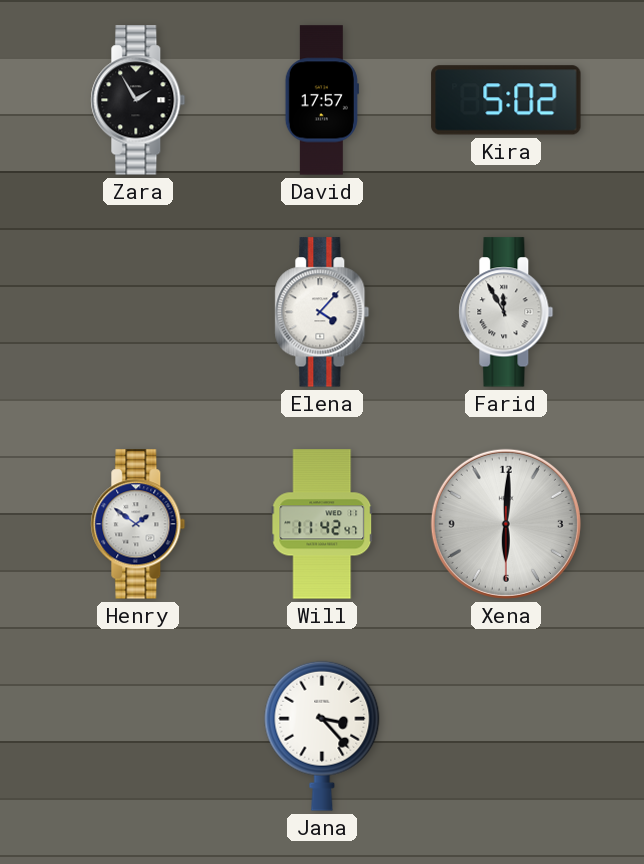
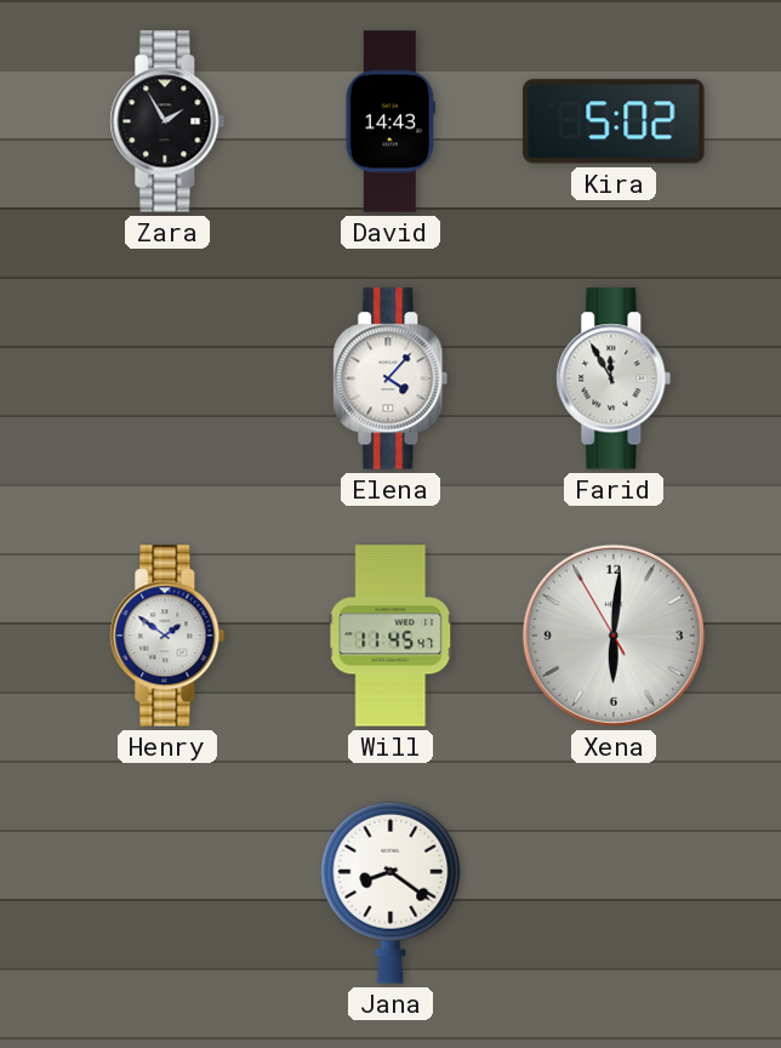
David: 17:57 -> 14:43 (390, 121)
Will: 11:42 -> 11:45 (390, 636)
Xena: 6:00:30 -> 6:00:55 (614, 636)
Jana: 3:23 -> 8:21 (390, 893)
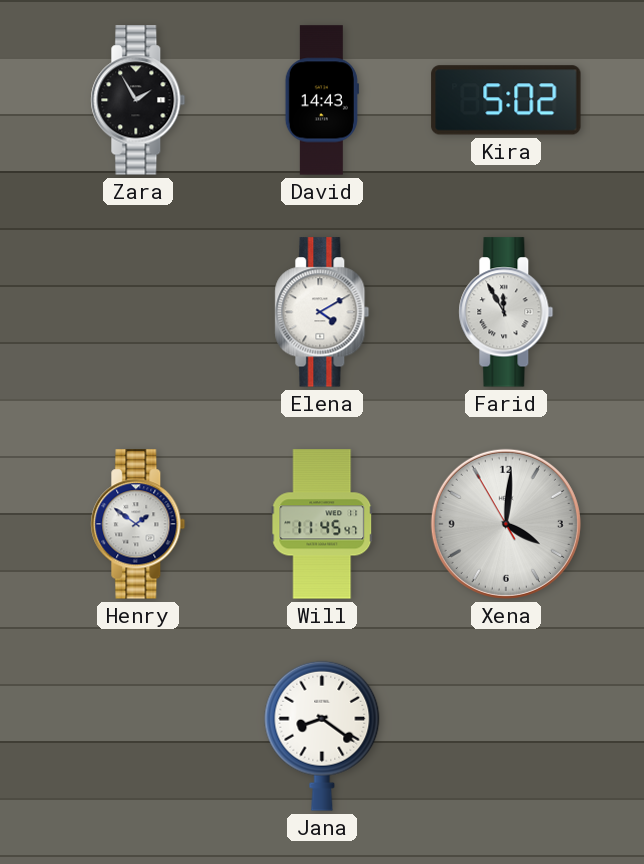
Elena: 4:07 -> 4:10 (322, 312)
Xena: 6:00 -> 4:00 (506, 524)
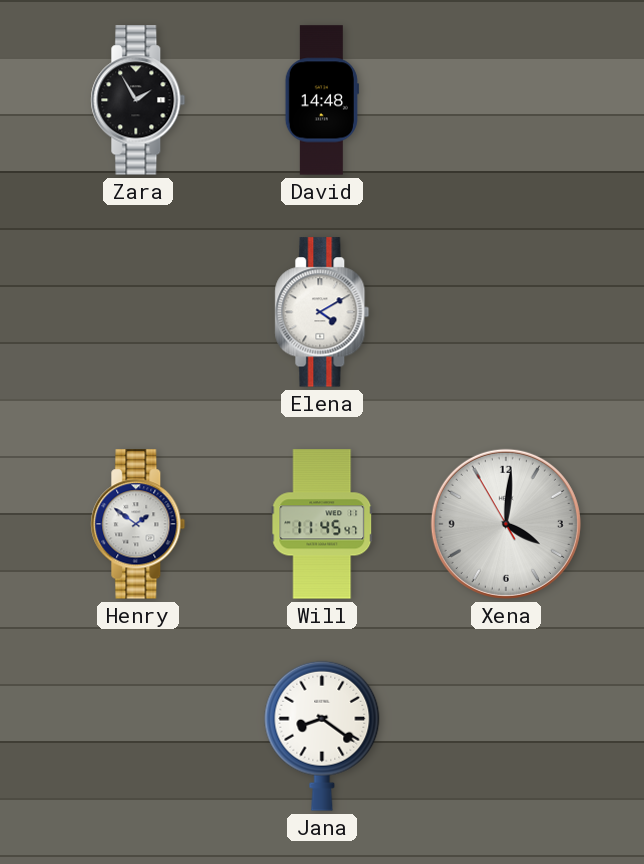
David: 14:43 -> 14:48 (322, 100)
Kira: 5:02 -> none (506, 100)
Farid: 11:55 -> none (506, 312)
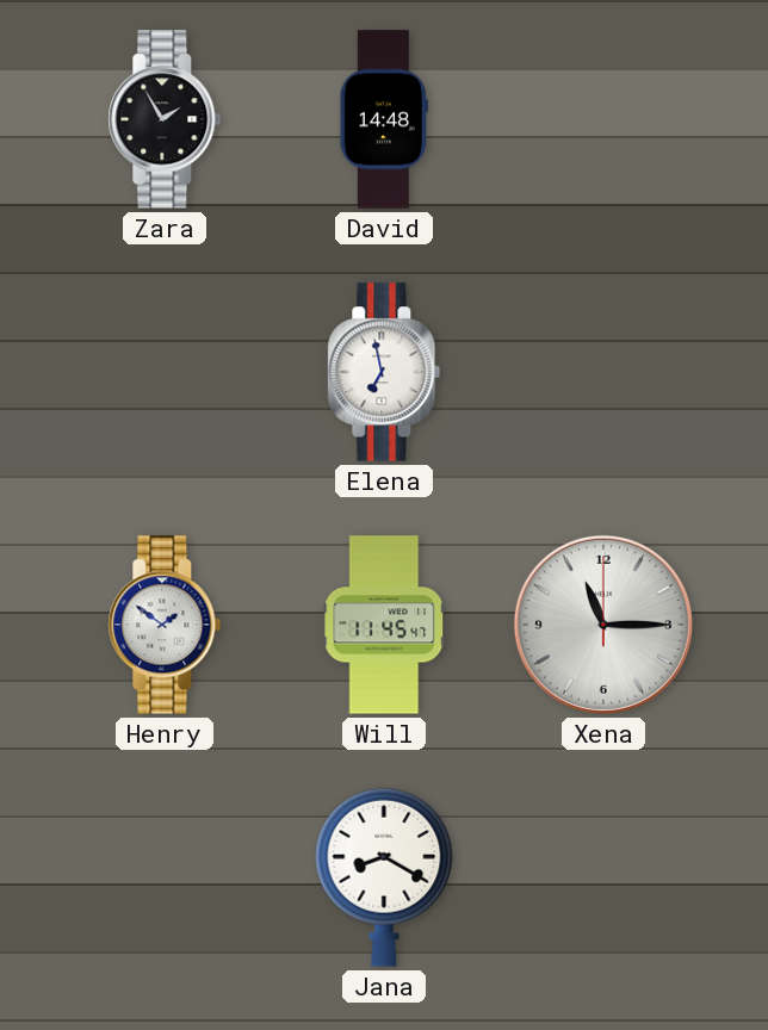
Elena: 4:10 -> 6:58 (384, 372)
Xena: 4:00 -> 11:15 (603, 625)
Jana: 8:21 -> 8:20 (384, 877)
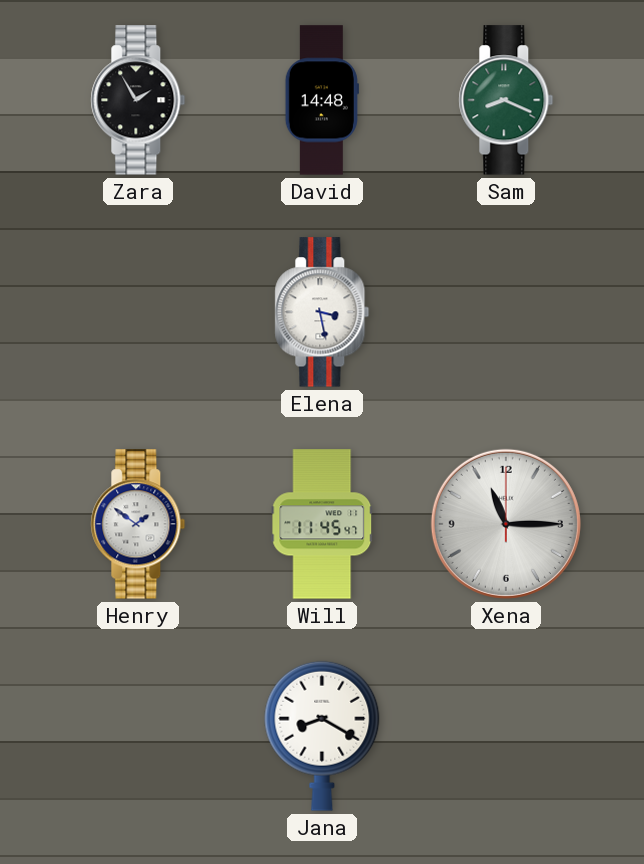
Sam: none -> 8:19 (506, 100)
Elena: 6:58 -> 3:28 (322, 312)
